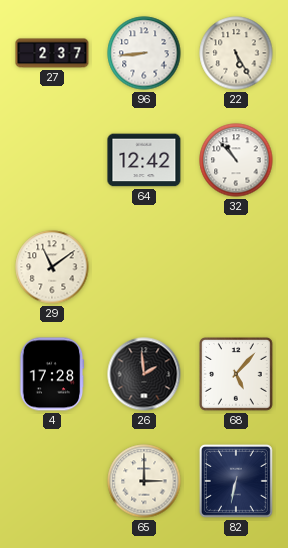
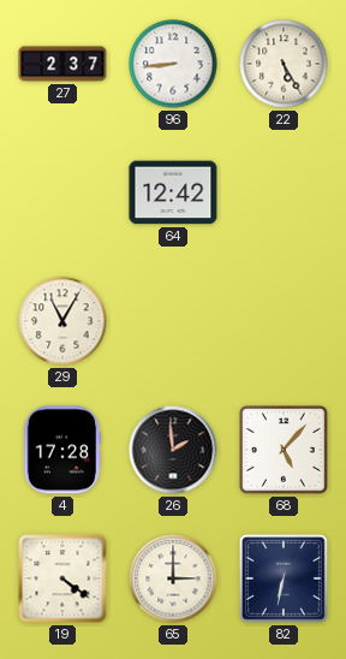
32: 10:53 -> none (236, 160)
29: 11:09 -> 11:05 (62, 321)
19: none -> 4:21 (62, 578)
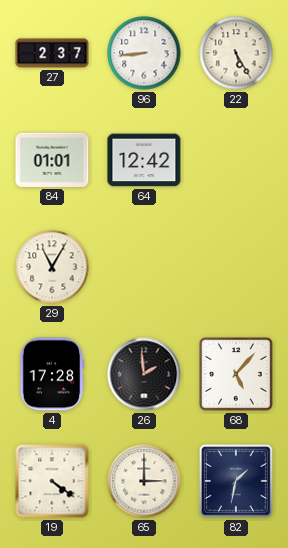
84: none -> 01:01 (52, 160)
82: 6:32 -> 1:32 (236, 481)
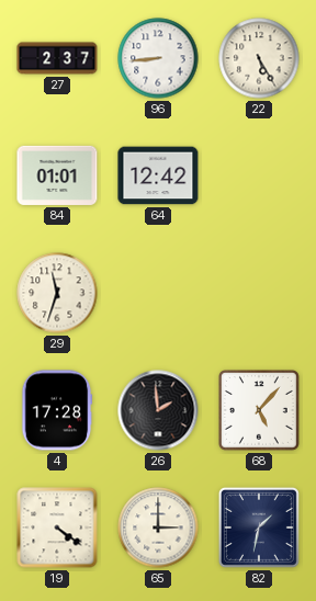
29: 11:05 -> 11:33 (57, 293)
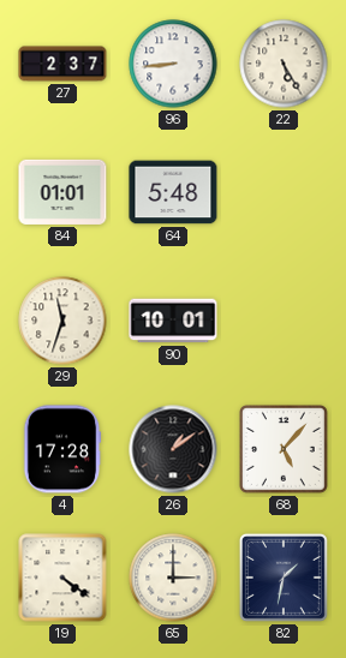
64: 12:42 -> 5:48 (173, 192)
90: none -> 10:01 (173, 321)
26: 1:59 -> 1:09 (173, 449)
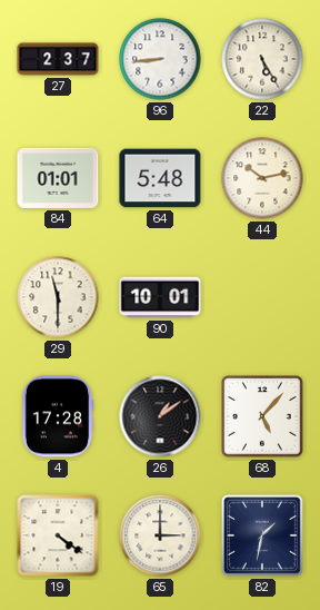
44: none -> 10:13 (262, 178)
29: 11:33 -> 11:30 (58, 297)
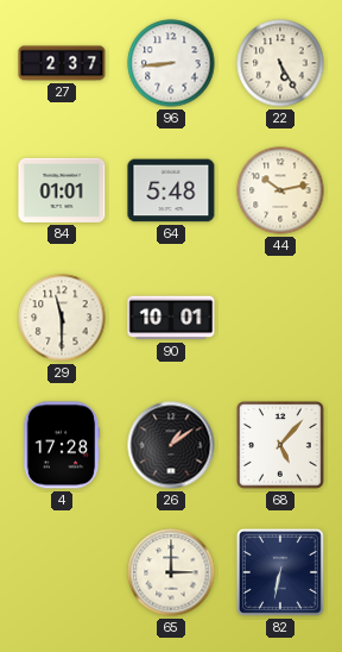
19: 4:21 -> none (58, 535)
82: 1:32 -> 6:32 (280, 572)
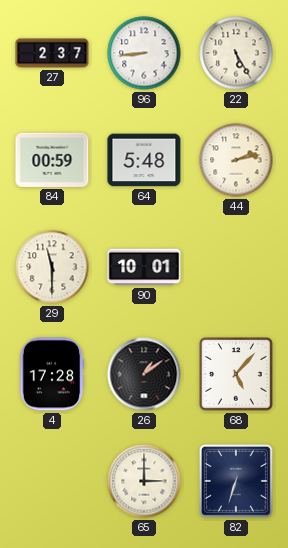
84: 01:01 -> 00:59 (52, 160)
44: 10:13 -> 2:13 (236, 160)
82: 6:32 -> 6:33 (236, 481)
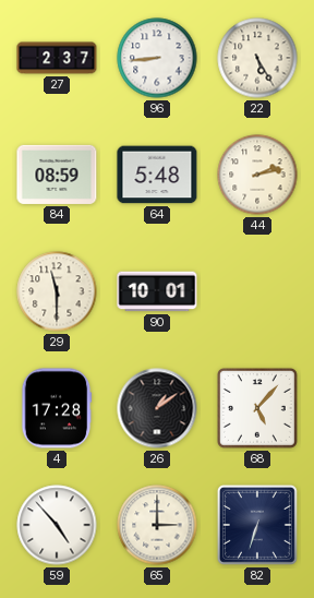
84: 00:59 -> 08:59 (57, 175)
59: none -> 4:53 (57, 525)
